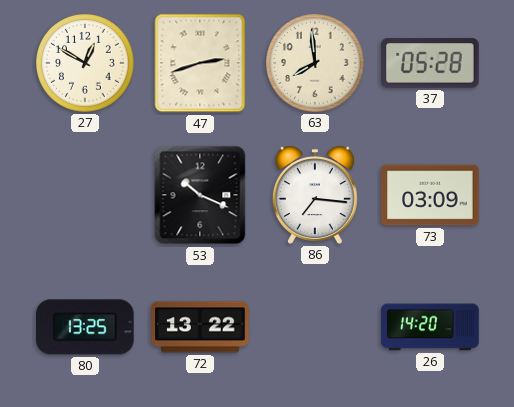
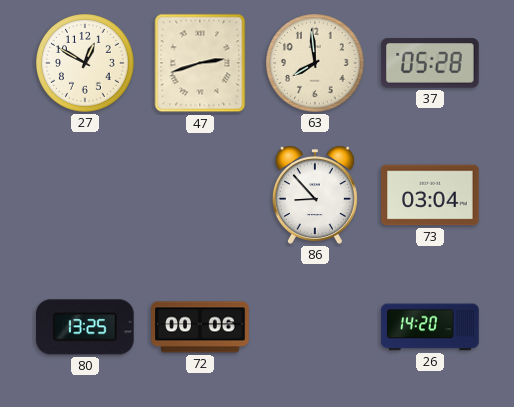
53: 10:19 -> none (200, 195)
86: 7:16 -> 8:53 (315, 195)
73: 03:09 -> 03:04 (430, 195)
72: 13:22 -> 00:06 (200, 327)
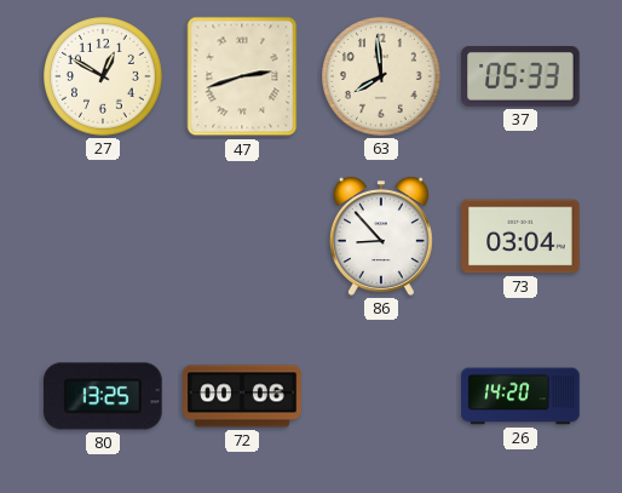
37: 05:28 -> 05:33 (520, 76)
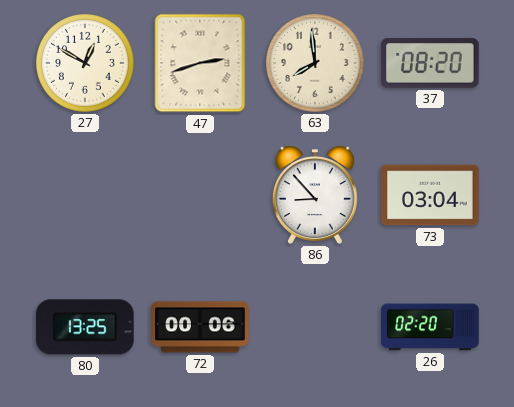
37: 05:33 -> 08:20 (430, 63)
26: 14:20 -> 02:20 (430, 327)
